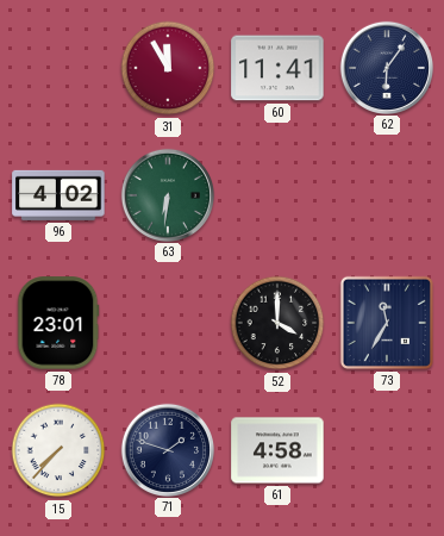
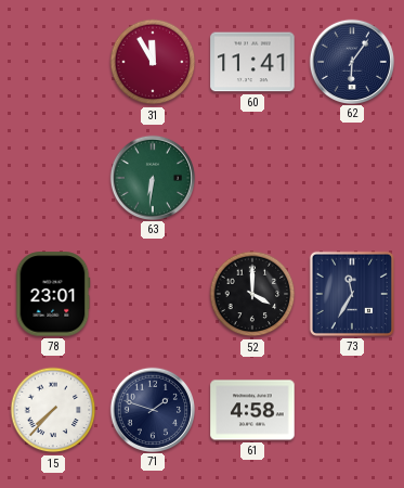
96: 4:02 -> none (58, 195)
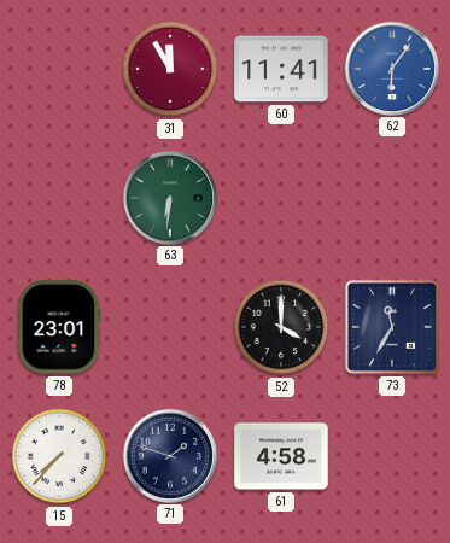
62 dial: navy -> blue (391, 68)
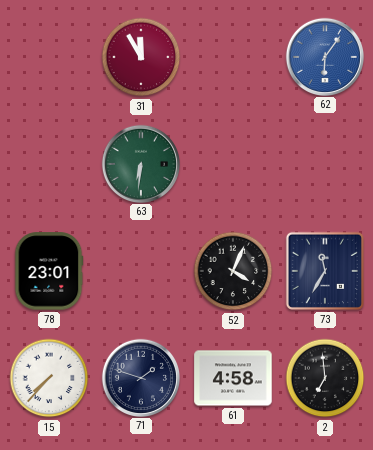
60: 11:41 -> none (281, 69)
52: 4:00 -> 4:04 (233, 271)
2: none -> 6:59 (325, 378)
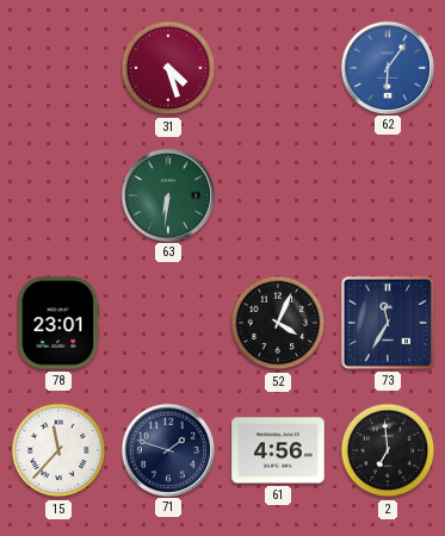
31: 11:55 -> 4:27 (168, 68)
15: 7:37 -> 11:37 (58, 450)
61: 4:58 -> 4:56 (278, 450)
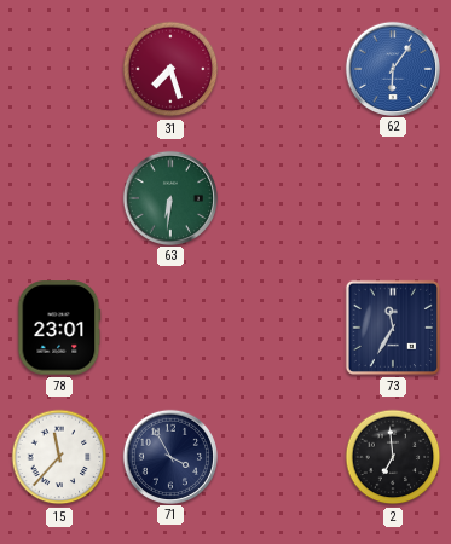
31: 4:27 -> 7:27 (170, 69)
52: 4:04 -> none (278, 323)
71: 1:48 -> 3:55 (169, 456)
61: 4:56 -> none (278, 450)
